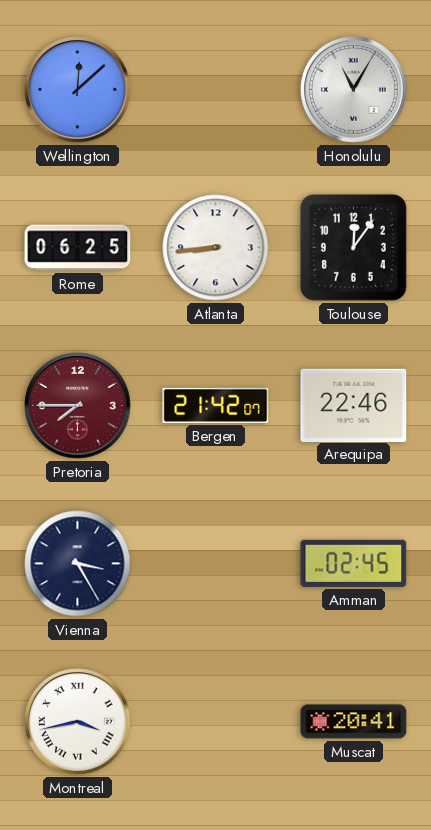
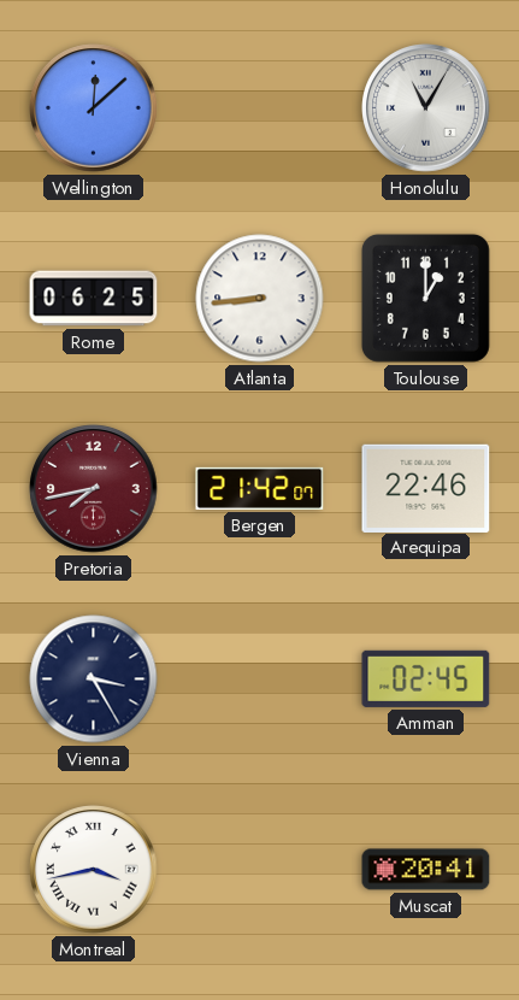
Toulouse: 12:06 -> 1:00 (425, 298)
Pretoria: 7:45 -> 7:43 (94, 489)
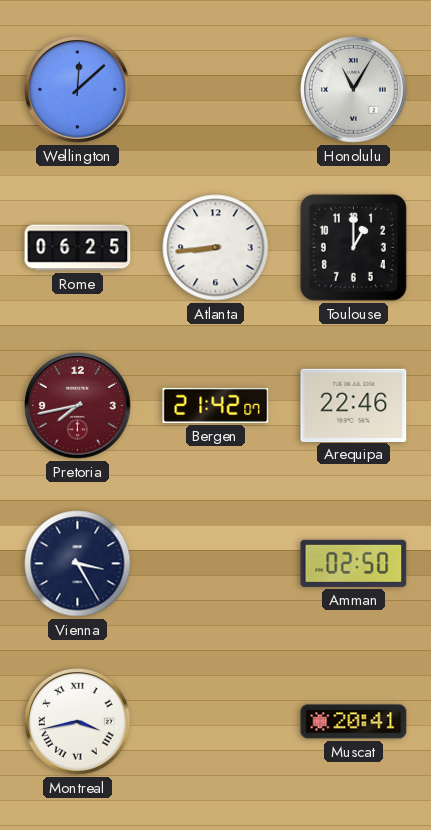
Amman: 02:45 -> 02:50 (354, 563)
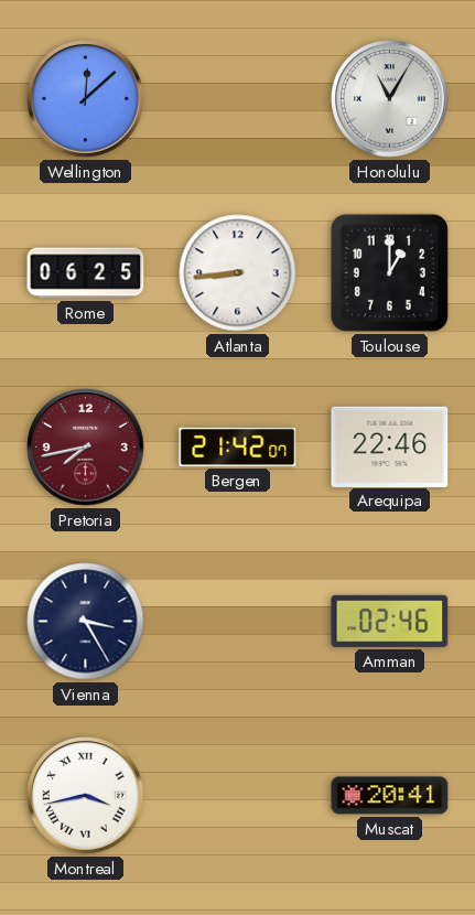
Amman: 02:50 -> 02:46 (390, 621)
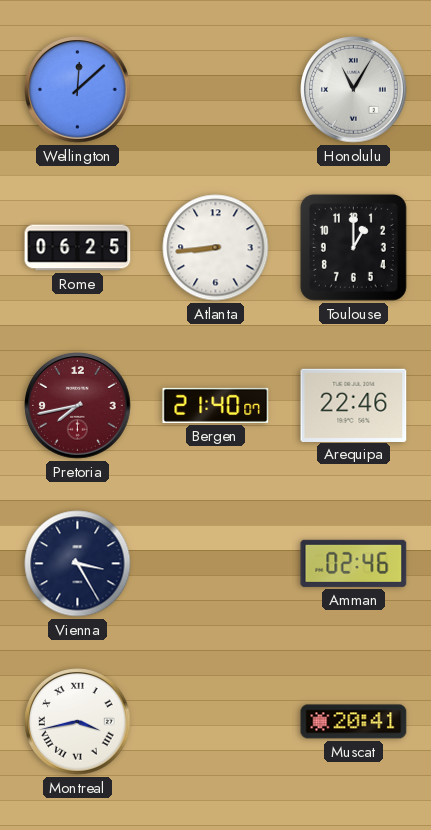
Bergen: 21:42 -> 21:40 (216, 405)
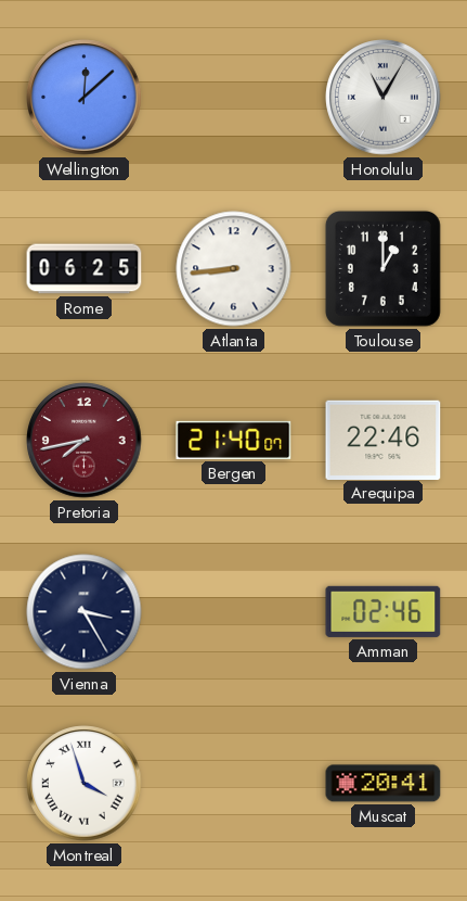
Montreal: 3:43 -> 3:57 (85, 784)
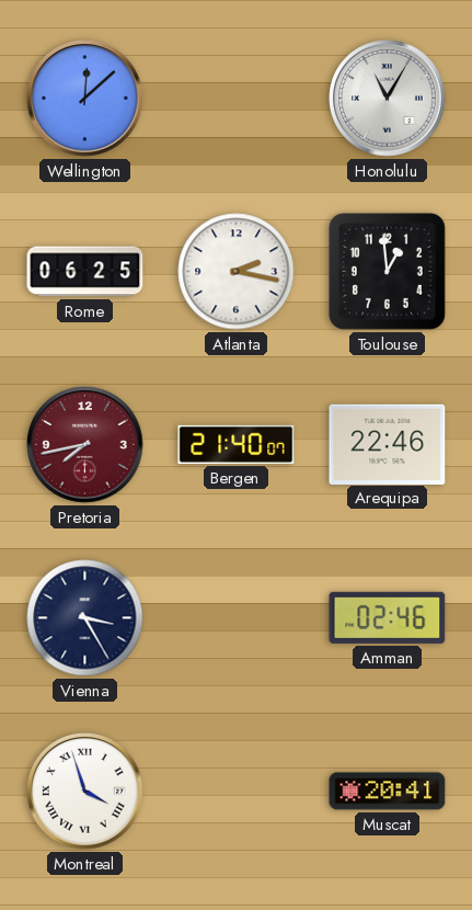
Atlanta: 8:44 -> 2:17 (237, 272)
Toulouse: 1:00 -> 12:59 (387, 271)
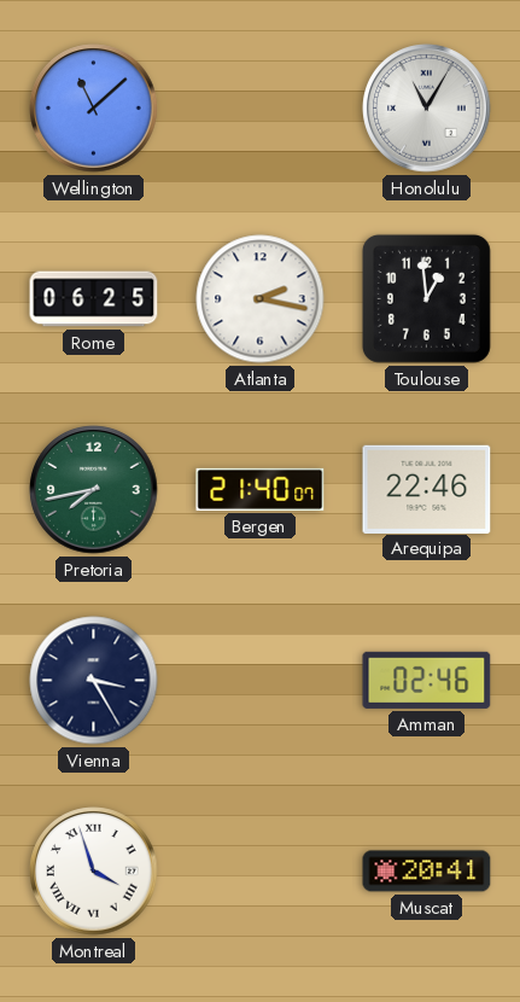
Wellington: 12:08 -> 11:08 (94, 109)
Pretoria dial: burgundy -> green (94, 490)
